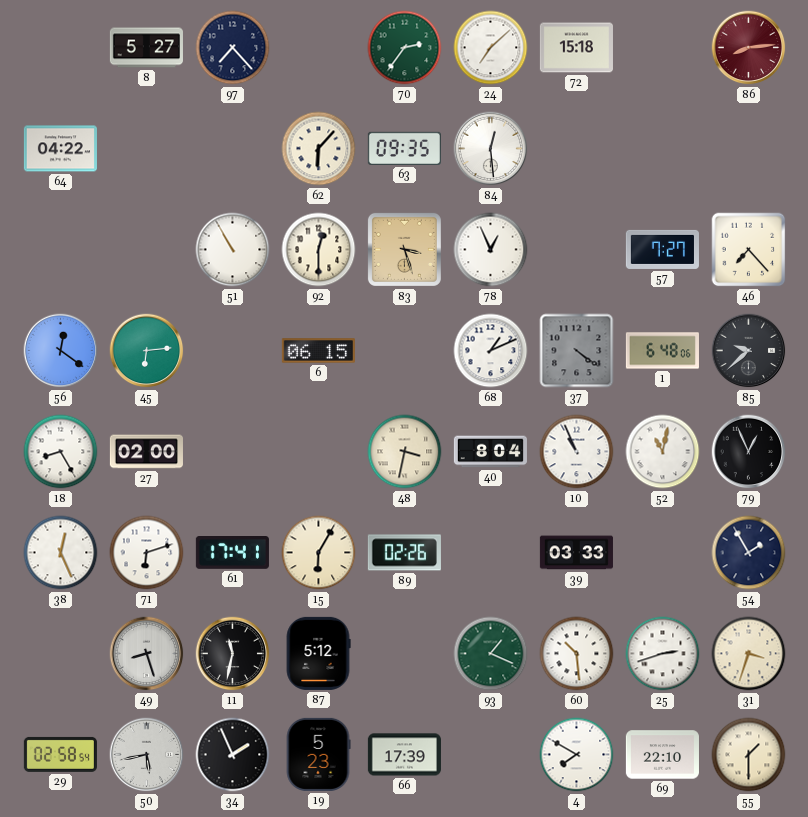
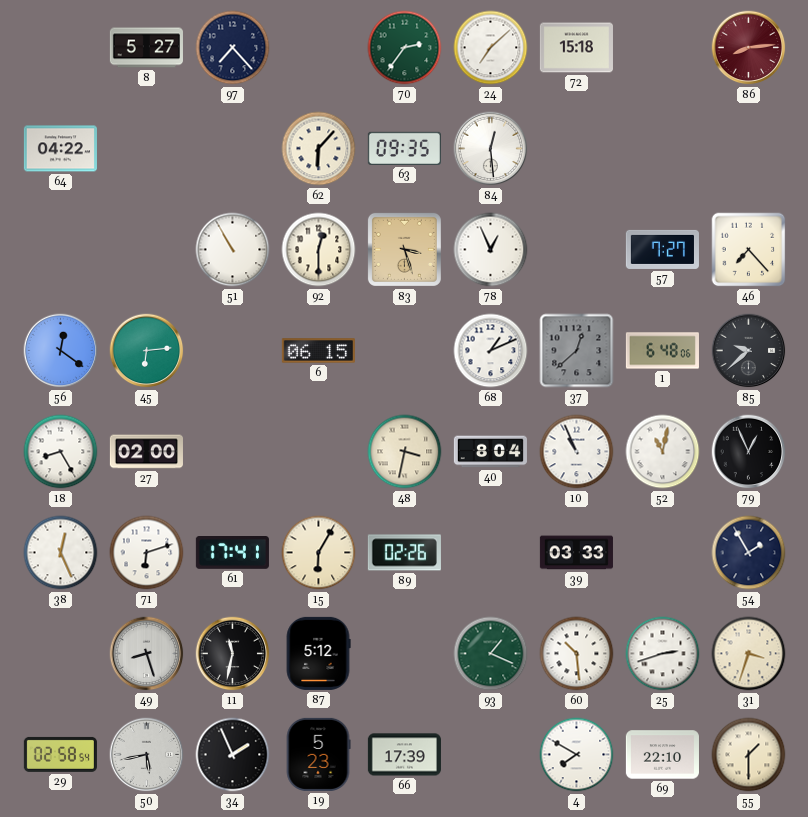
37: 4:21 -> 12:38 (577, 351)
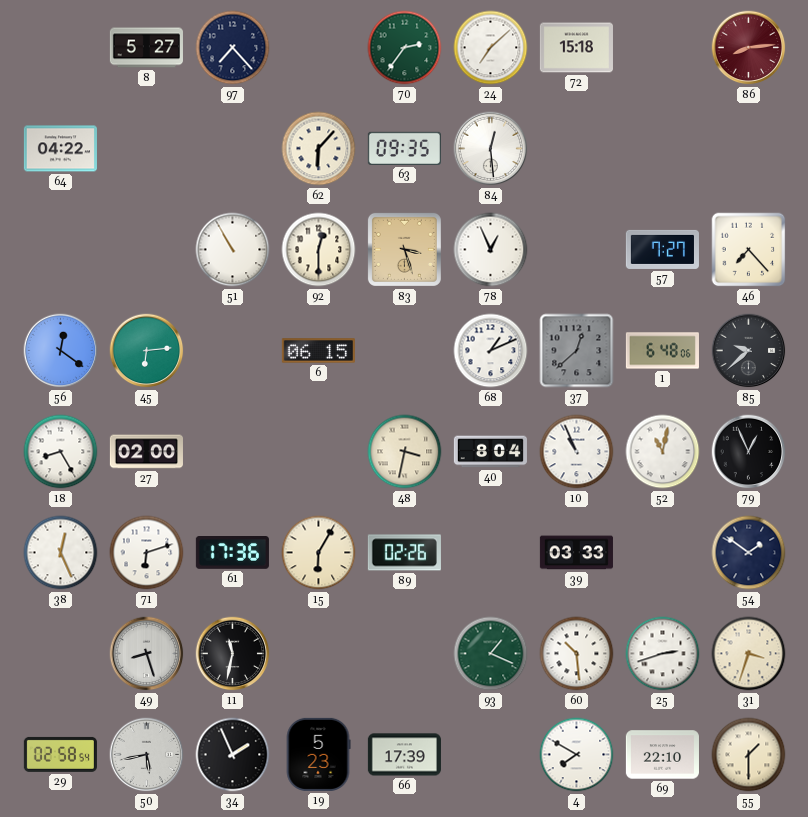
61: 17:41 -> 17:36 (232, 553)
54: 1:55 -> 1:51 (749, 553)
87: 5:12 -> none (318, 653)
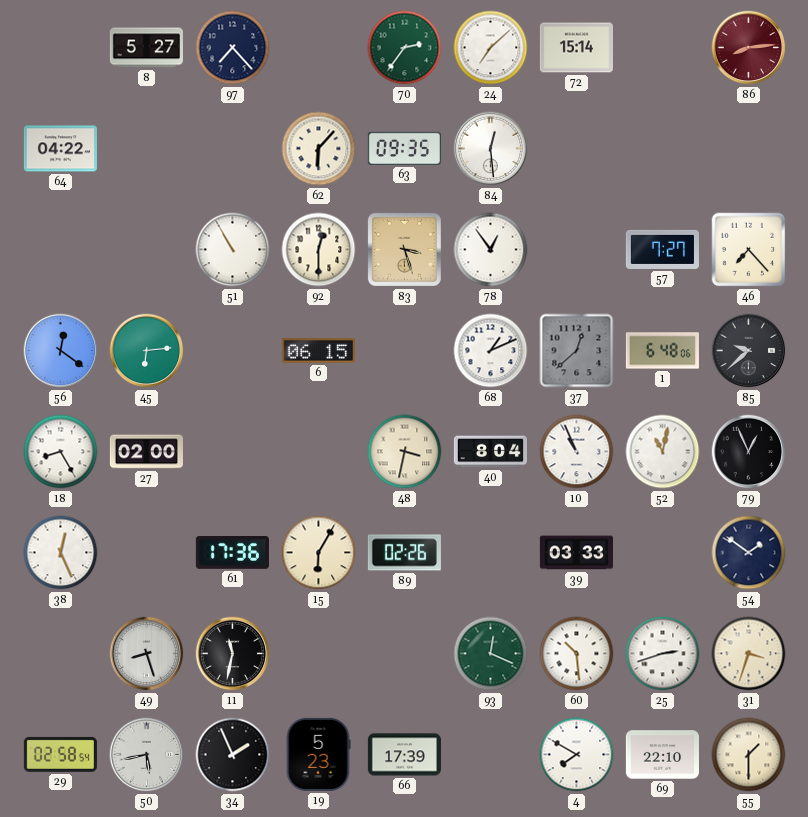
72: 15:18 -> 15:14 (576, 48)
78: 12:56 -> 12:54 (491, 250)
71: 6:12 -> none (147, 553)
93: 1:19 -> 12:19 (491, 654)
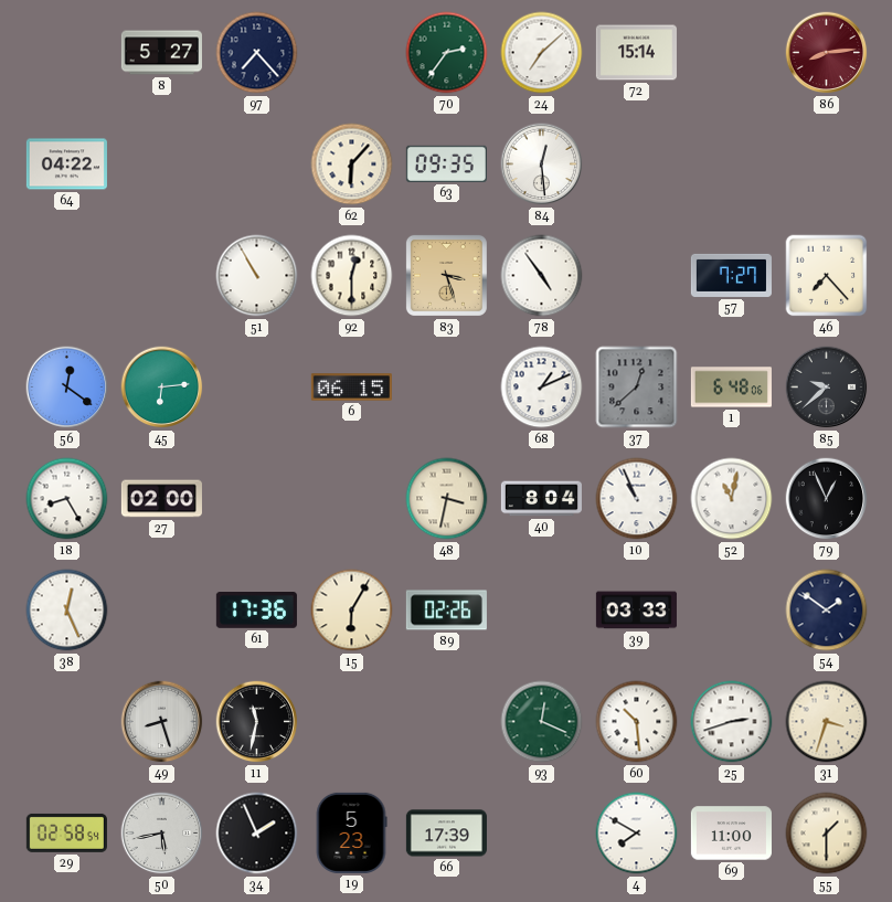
78: 12:54 -> 4:54 (542, 276)
69: 22:10 -> 11:00 (731, 834)
